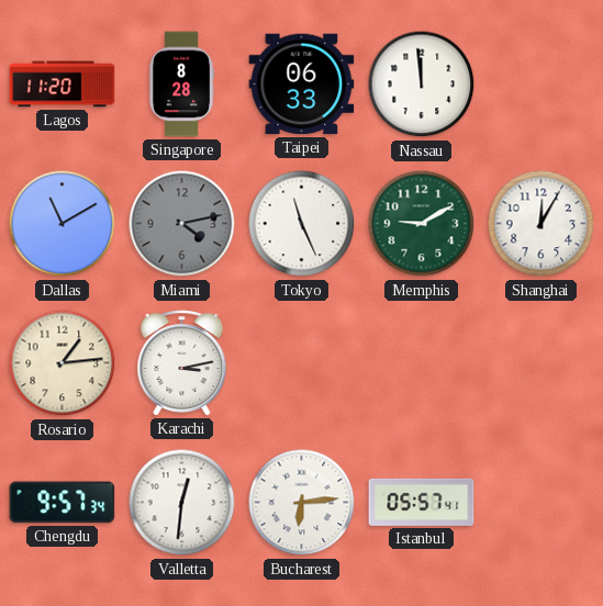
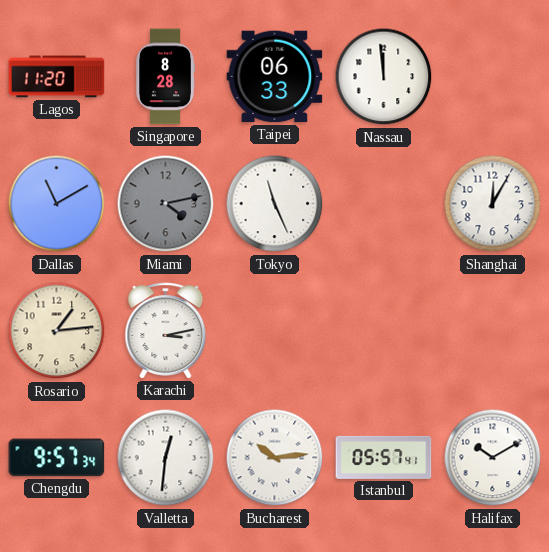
Memphis: 9:10 -> none (422, 224)
Bucharest: 6:14 -> 10:14 (275, 458)
Halifax: none -> 10:10 (493, 458)
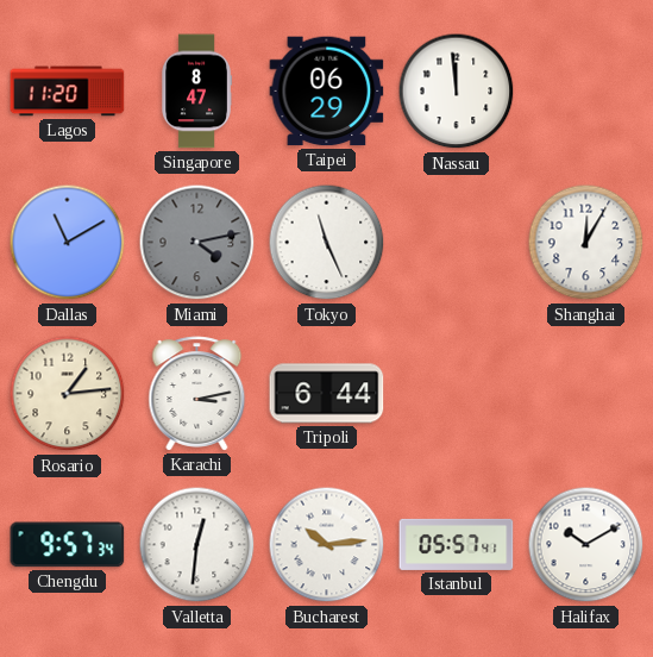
Singapore: 8:28 -> 8:47 (196, 92)
Taipei: 06:33 -> 06:29 (327, 92)
Tripoli: none -> 6:44 (327, 394)
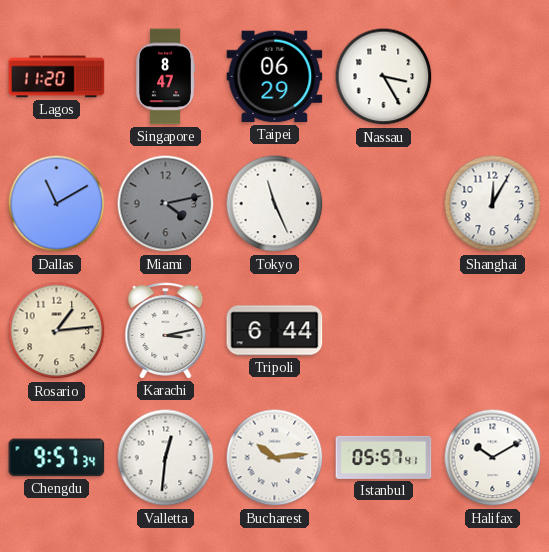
Nassau: 11:59 -> 3:25 (384, 77)
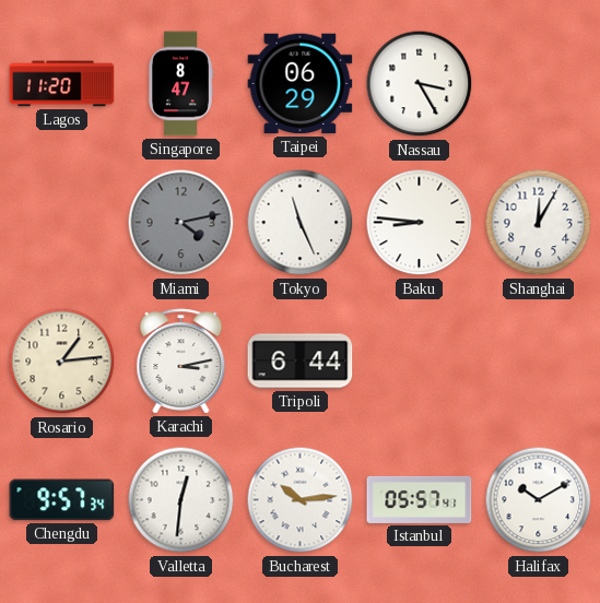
Dallas: 11:10 -> none (57, 204)
Baku: none -> 8:46 (420, 223)
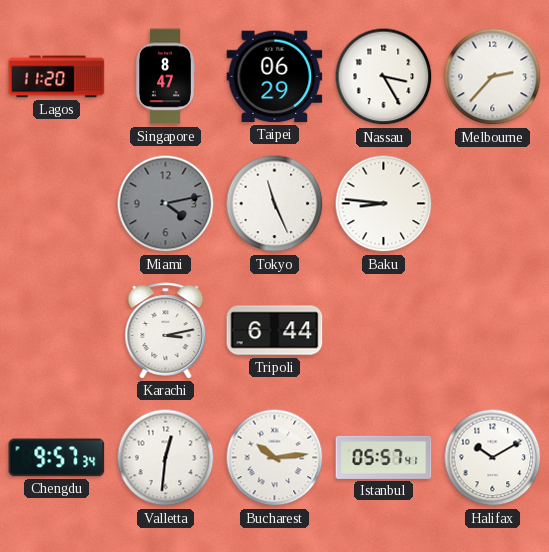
Melbourne: none -> 2:37 (493, 77)
Shanghai: 12:05 -> none (539, 223)
Rosario: 1:14 -> none (62, 362)
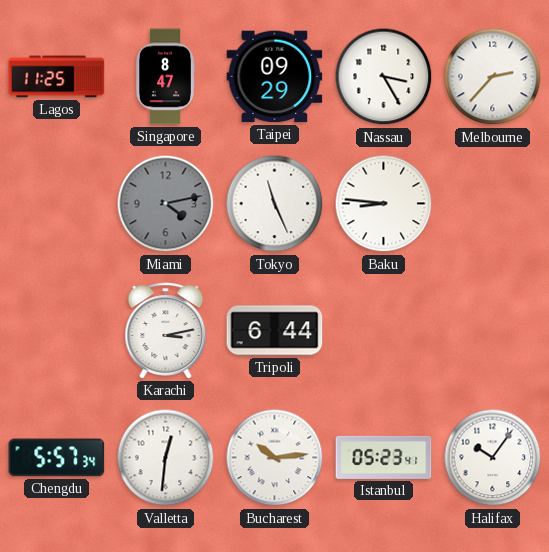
Lagos: 11:20 -> 11:25 (57, 77)
Taipei: 06:29 -> 09:29 (275, 77)
Chengdu: 9:57 -> 5:57 (57, 458)
Istanbul: 05:57 -> 05:23 (384, 457)
Halifax: 10:10 -> 10:06 (493, 458)
